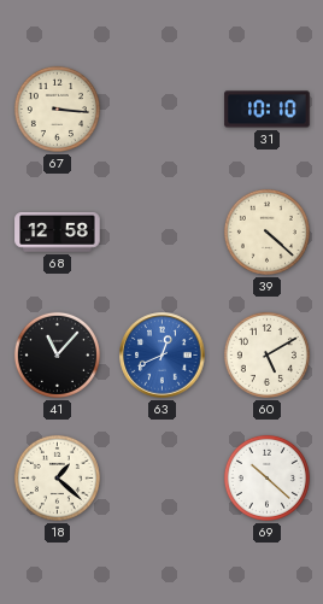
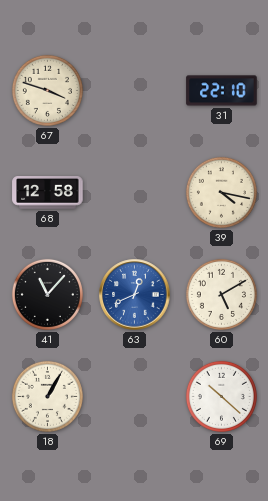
67: 3:16 -> 3:48 (47, 90)
31: 10:10 -> 22:10 (222, 91)
39: 4:22 -> 4:17 (221, 192)
18: 1:22 -> 1:05 (47, 396)
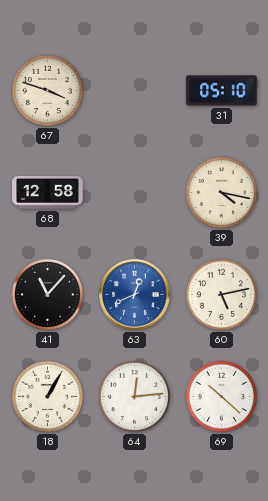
31: 22:10 -> 05:10 (222, 91)
60: 5:10 -> 5:13 (221, 294)
64: none -> 12:14 (134, 396)
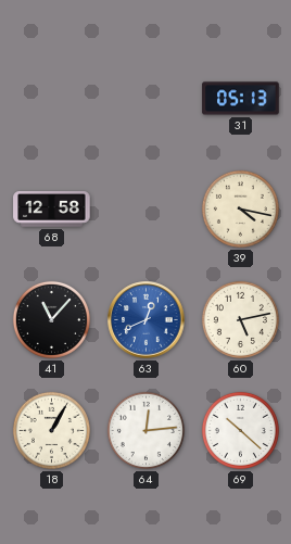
67: 3:48 -> none (47, 90)
31: 05:10 -> 05:13 (241, 99)
